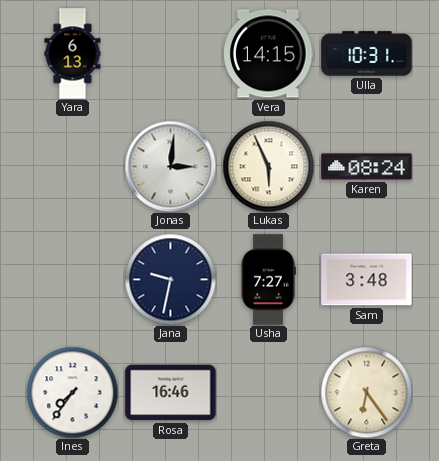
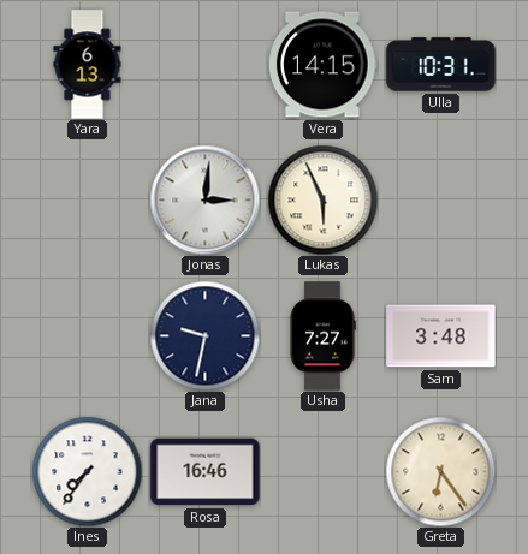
Karen: 08:24 -> none (367, 167)
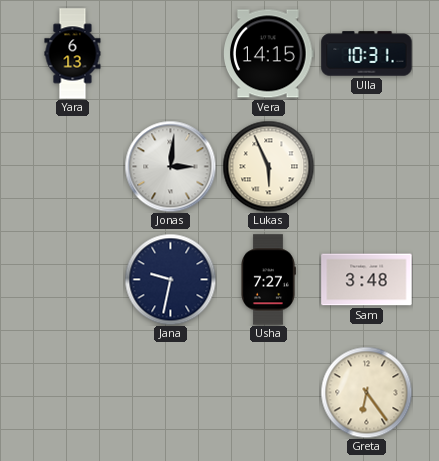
Ines: 7:36 -> none (87, 471)
Rosa: 16:46 -> none (206, 472)
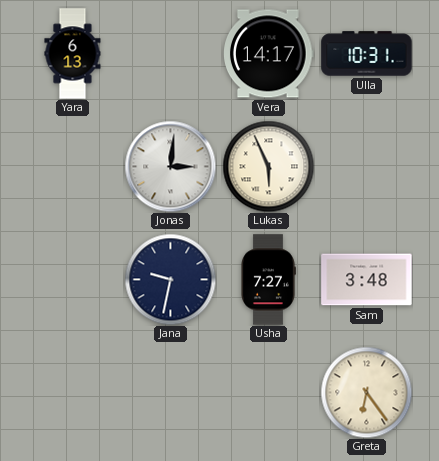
Vera: 14:15 -> 14:17 (269, 54)
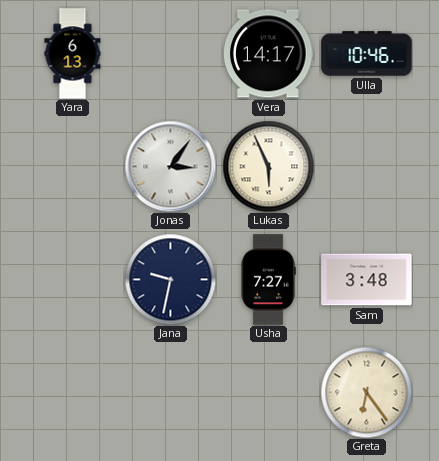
Ulla: 10:31 -> 10:46 (367, 54)
Jonas: 3:01 -> 3:06 (170, 166)
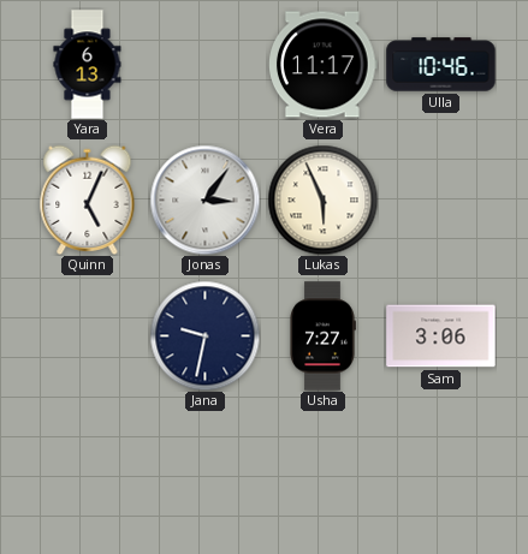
Vera: 14:17 -> 11:17 (324, 65)
Quinn: none -> 5:04 (88, 199)
Sam: 3:48 -> 3:06 (441, 336)
Greta: 6:24 -> none (366, 392)
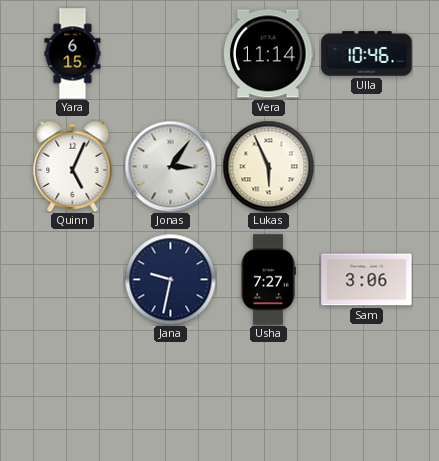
Yara: 6:13 -> 6:15 (73, 54)
Vera: 11:17 -> 11:14 (269, 54)
